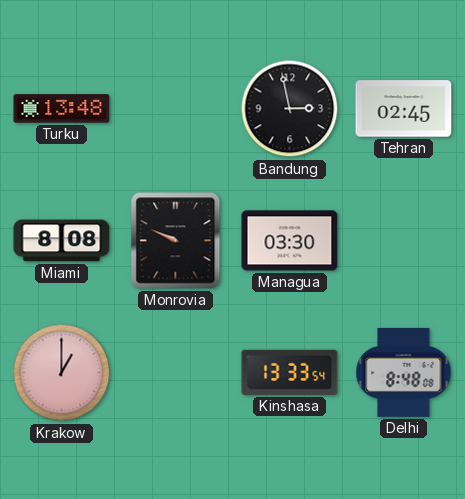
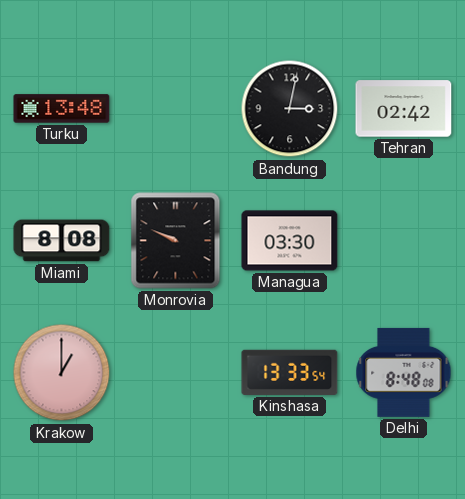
Bandung: 2:58 -> 3:02 (290, 109)
Tehran: 02:45 -> 02:42 (404, 109)
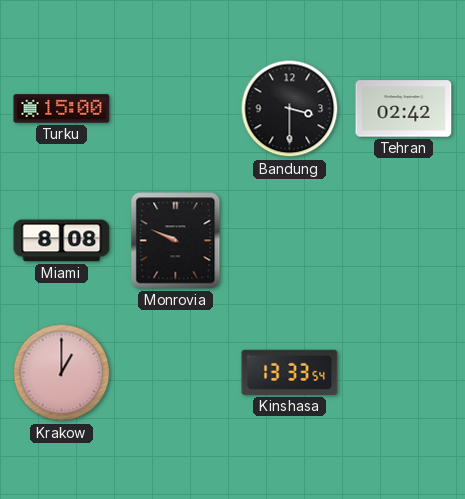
Turku: 13:48 -> 15:00 (62, 109)
Bandung: 3:02 -> 3:30 (290, 109)
Managua: 03:30 -> none (290, 241)
Delhi: 8:48 -> none (404, 372)
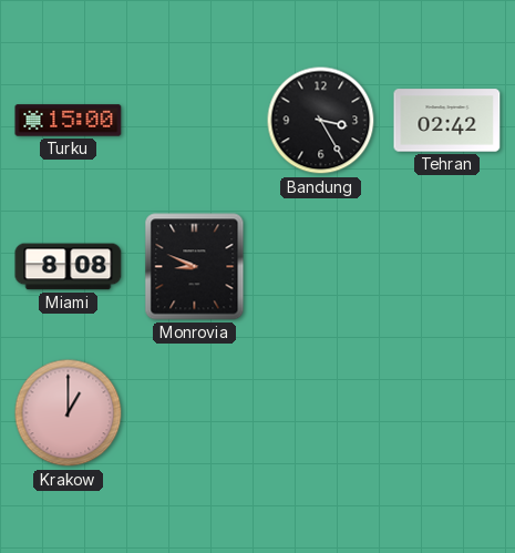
Bandung: 3:30 -> 3:25 (321, 121)
Monrovia: 9:49 -> 8:49 (195, 267)
Kinshasa: 13:33 -> none (290, 372)
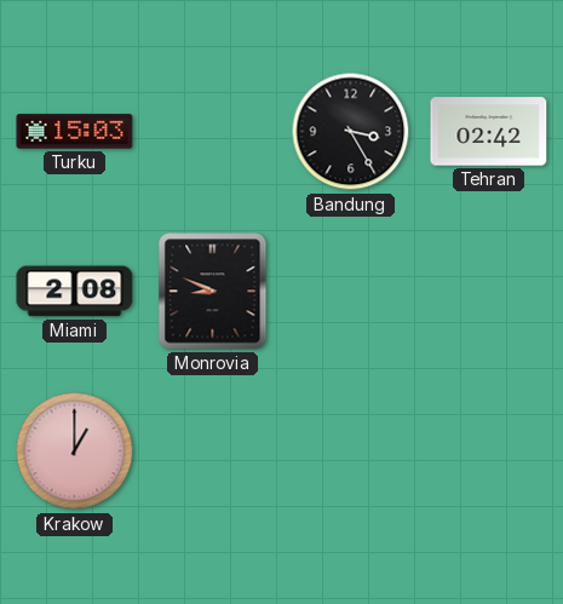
Turku: 15:00 -> 15:03 (75, 132)
Miami: 8:08 -> 2:08 (75, 292)
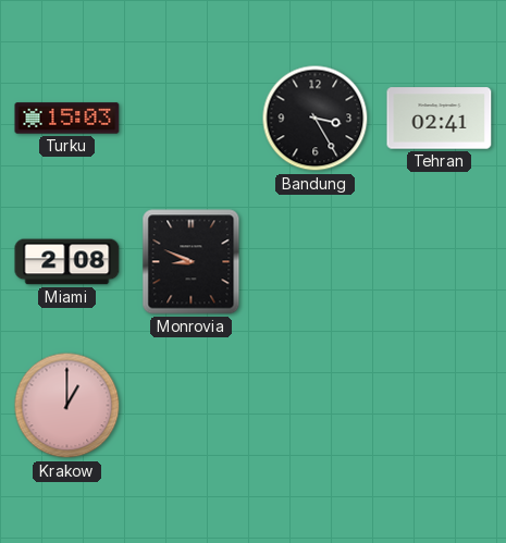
Tehran: 02:42 -> 02:41 (440, 119)
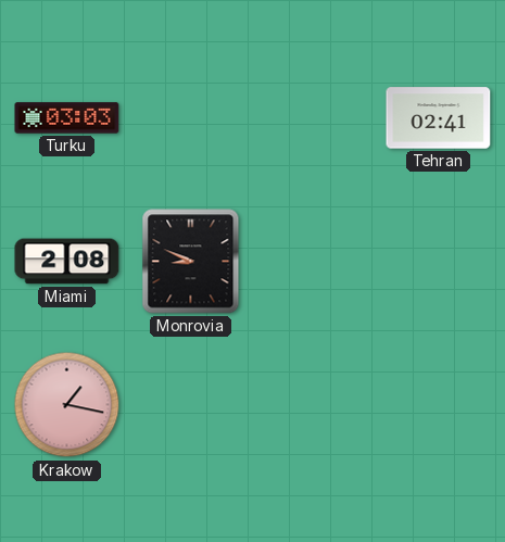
Turku: 15:03 -> 03:03 (67, 118)
Bandung: 3:25 -> none (316, 119)
Krakow: 1:00 -> 1:17 (67, 405)
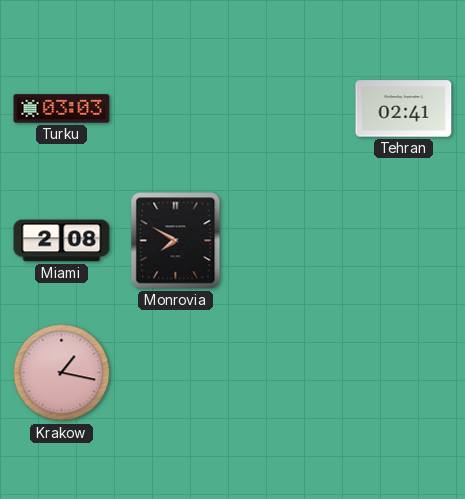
Monrovia: 8:49 -> 7:50 (176, 241)
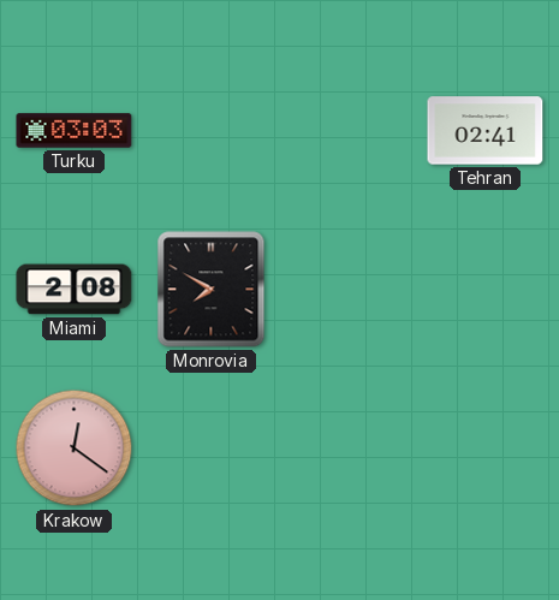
Krakow: 1:17 -> 12:21 (75, 448)
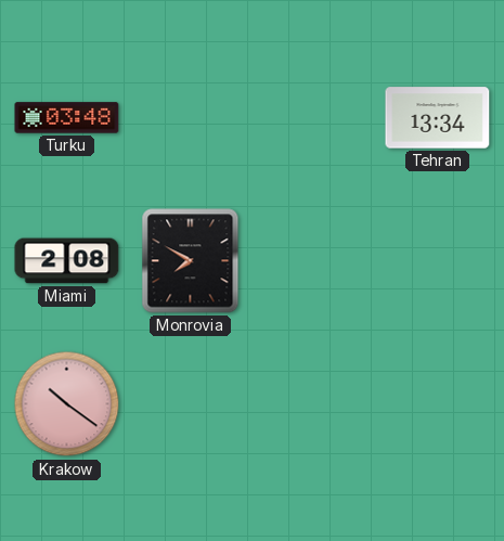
Turku: 03:03 -> 03:48 (67, 118)
Tehran: 02:41 -> 13:34 (438, 118)
Krakow: 12:21 -> 10:21 (67, 404)
